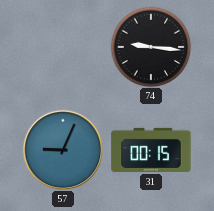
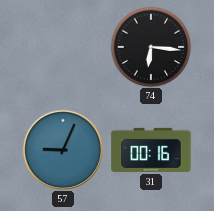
74: 9:16 -> 6:16 (151, 47)
31: 00:15 -> 00:16 (151, 150)
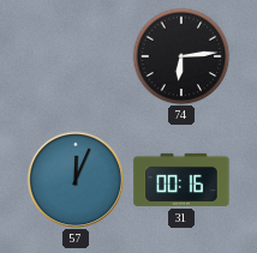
74: 6:16 -> 6:14 (181, 56)
57: 9:04 -> 12:04 (76, 180)
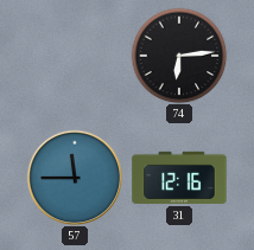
57: 12:04 -> 11:45 (75, 178)
31: 00:16 -> 12:16 (179, 178)
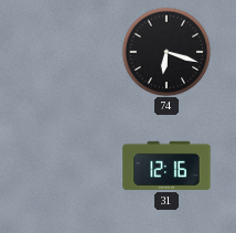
74: 6:14 -> 6:18 (167, 52)
57: 11:45 -> none (75, 178)
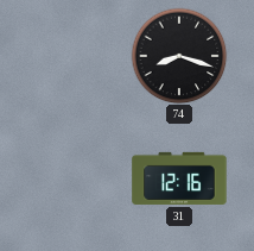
74: 6:18 -> 8:18 (179, 56)
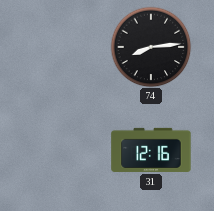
74: 8:18 -> 8:14 (151, 47)
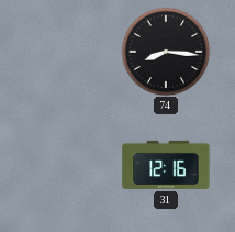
74: 8:14 -> 8:16 (166, 52)
